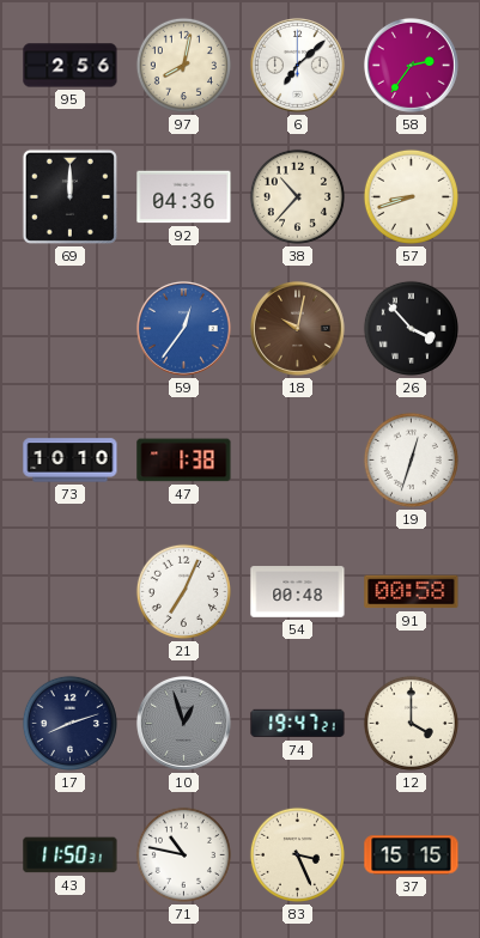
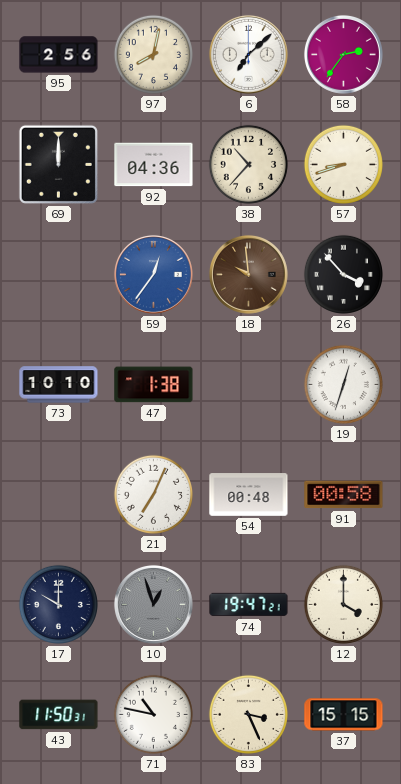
18: 10:02 -> 9:59 (248, 274)
17: 8:12 -> 10:00 (58, 604)
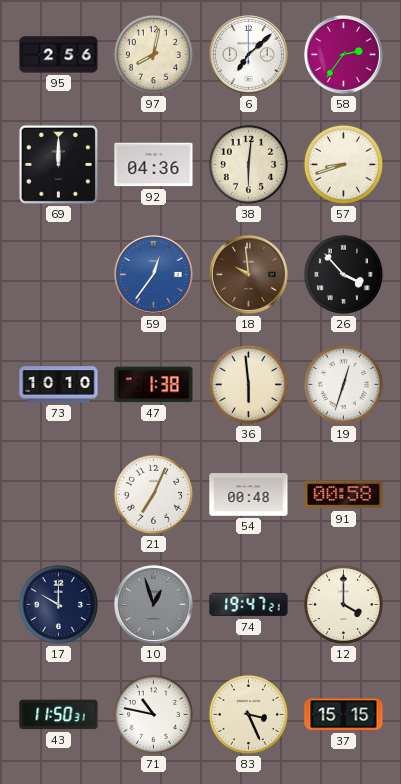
38: 10:37 -> 6:01 (248, 164)
36: none -> 5:59 (248, 384)
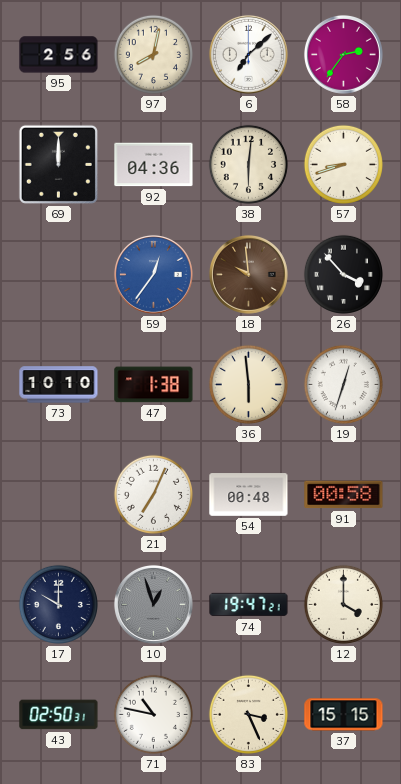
43: 11:50 -> 02:50 (59, 715)
